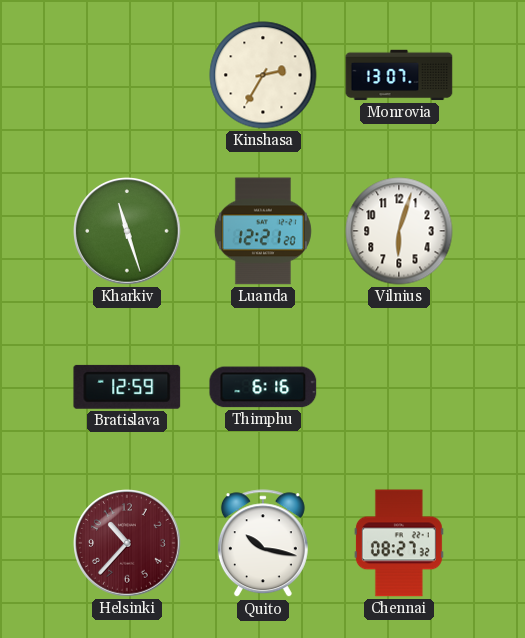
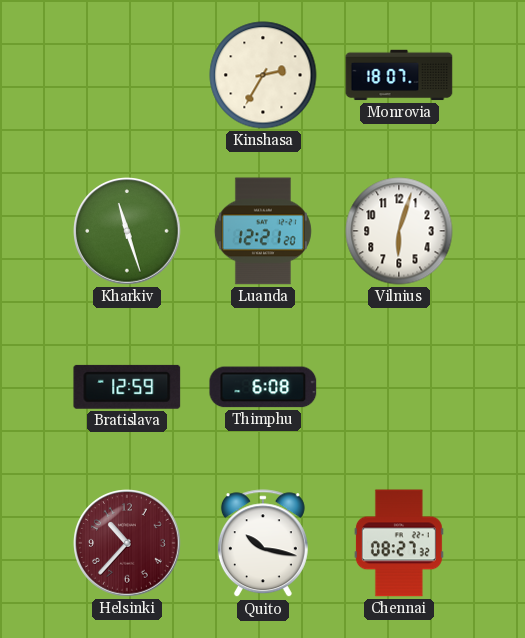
Monrovia: 13:07 -> 18:07 (399, 75)
Thimphu: 6:16 -> 6:08 (263, 387)
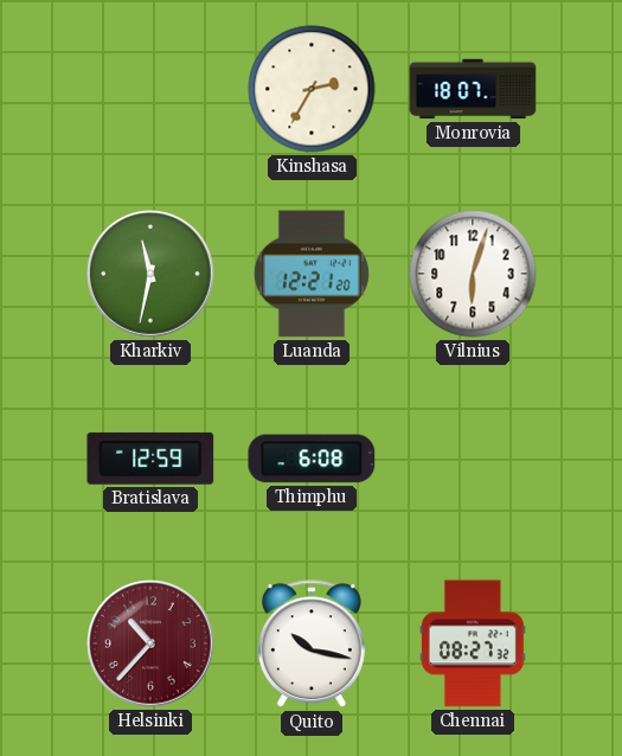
Kharkiv: 11:27 -> 11:32 (150, 274)
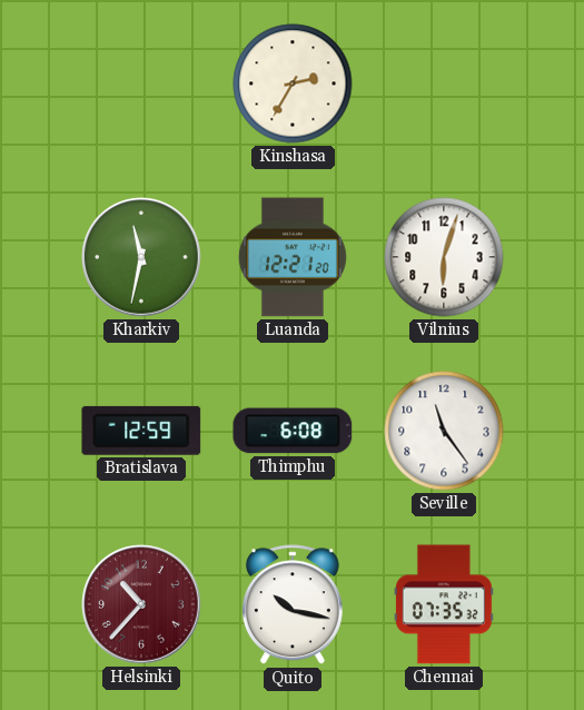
Monrovia: 18:07 -> none (473, 89)
Seville: none -> 11:24 (444, 431)
Chennai: 08:27 -> 07:35 (444, 604)
